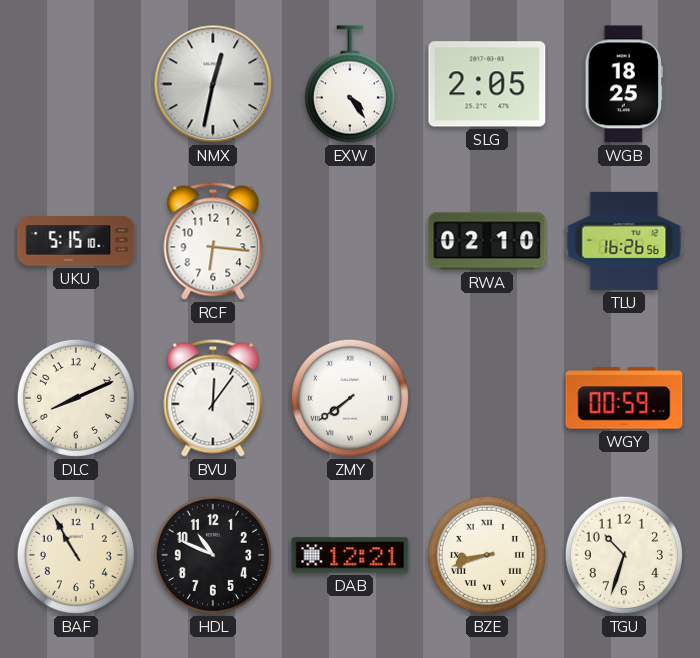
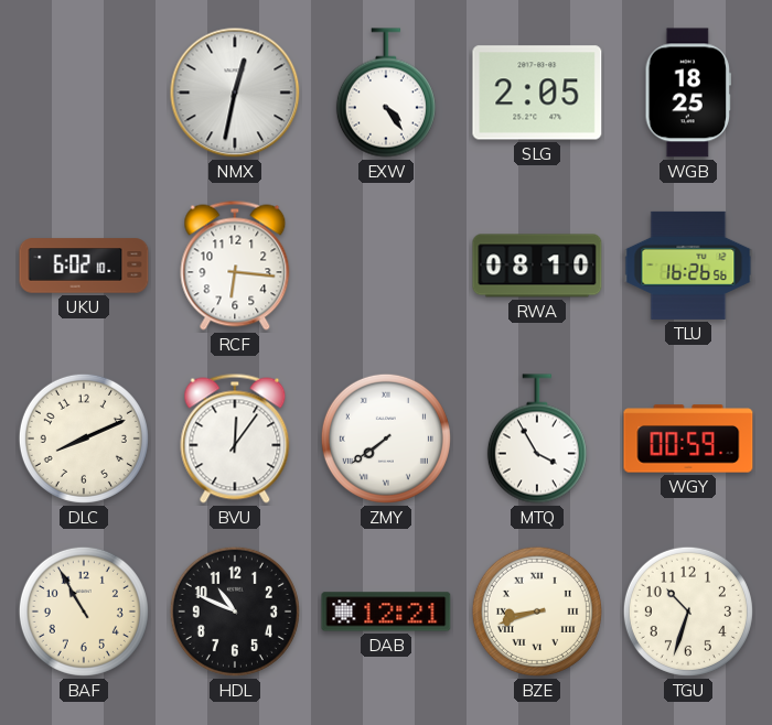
UKU: 5:15 -> 6:02 (84, 266)
RWA: 02:10 -> 08:10 (537, 266)
MTQ: none -> 3:55 (537, 439)
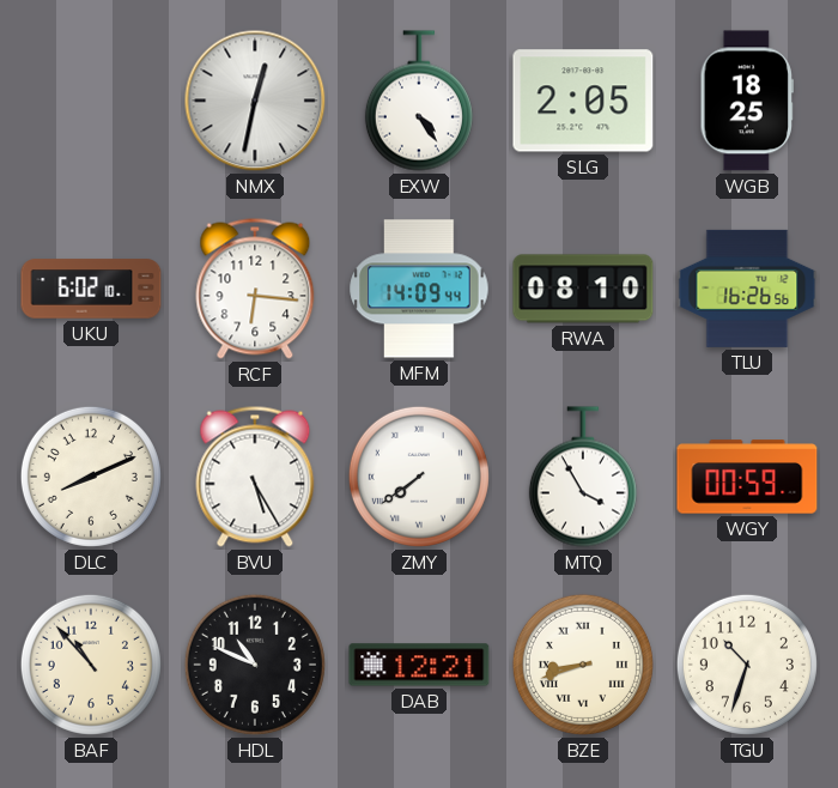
MFM: none -> 14:09 (419, 289)
BVU: 12:06 -> 5:25 (255, 477)
BAF: 10:55 -> 10:53 (91, 665)
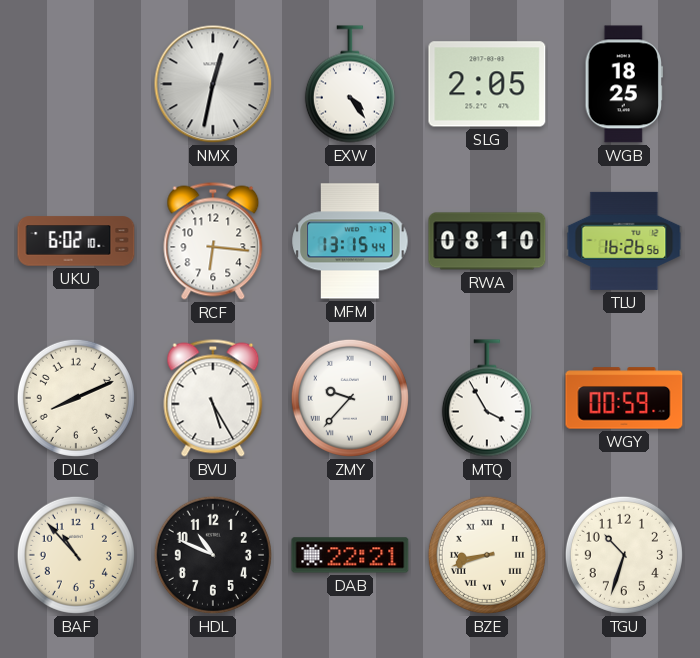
MFM: 14:09 -> 13:15 (350, 241)
ZMY: 7:39 -> 9:37 (350, 398)
DAB: 12:21 -> 22:21 (350, 555)
